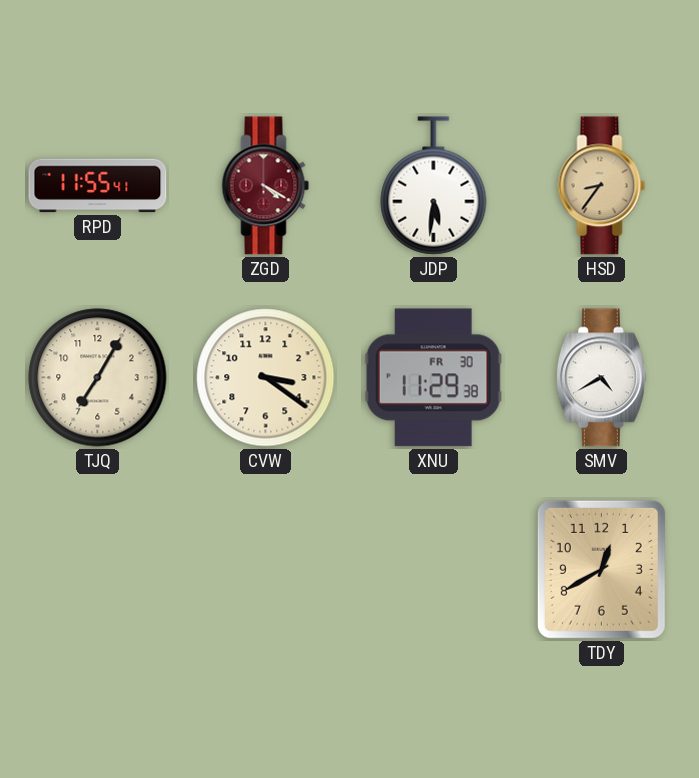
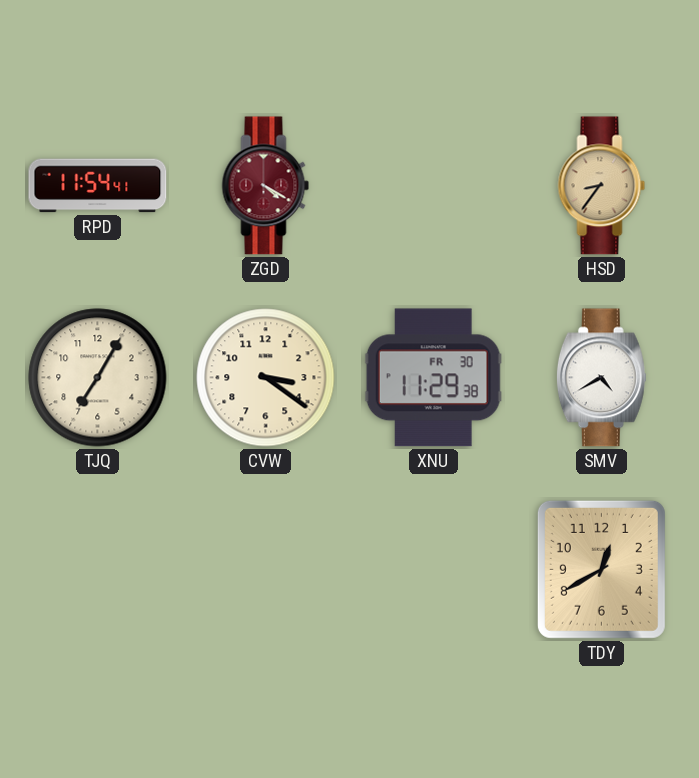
RPD: 11:55 -> 11:54 (98, 186)
JDP: 5:31 -> none (434, 186)
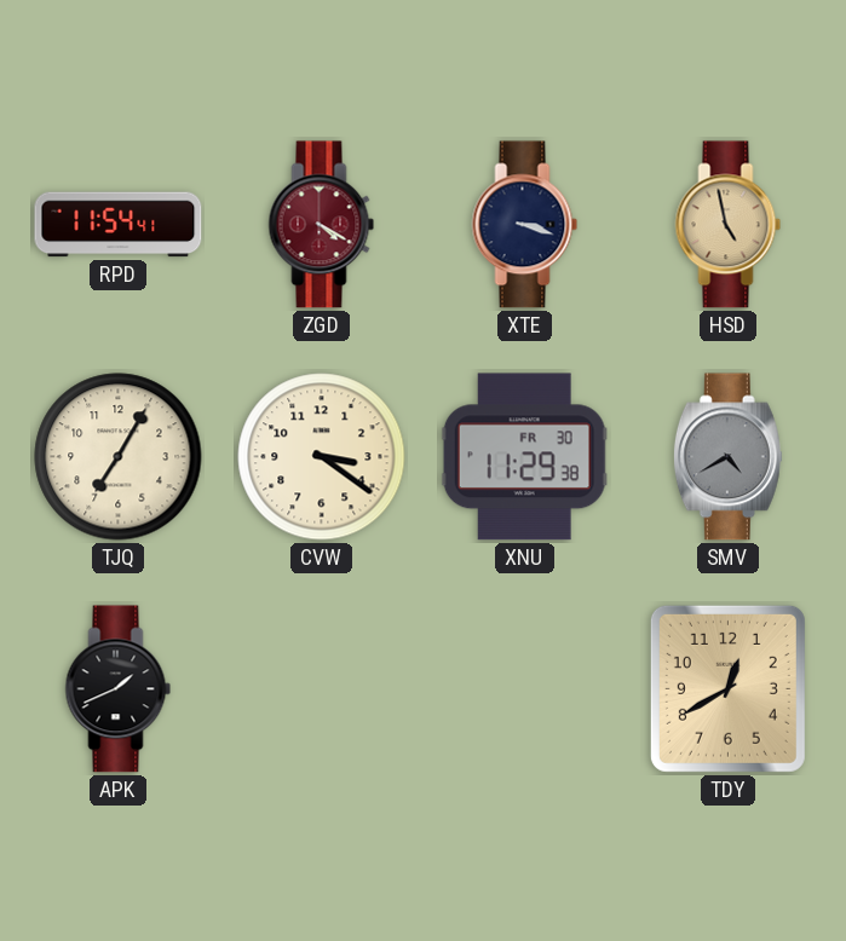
XTE: none -> 3:18 (525, 225)
HSD: 8:36 -> 4:58 (729, 225)
SMV dial: white -> grey (727, 457)
APK: none -> 1:41 (119, 689)
